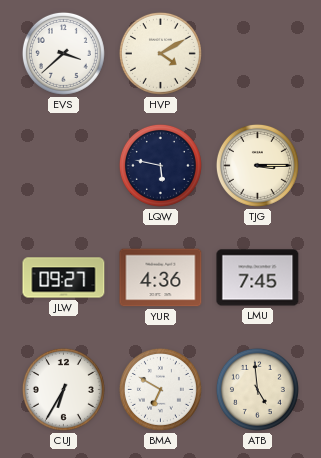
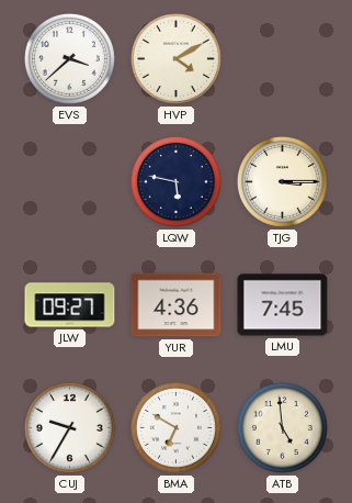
CUJ: 6:35 -> 9:35 (69, 427)
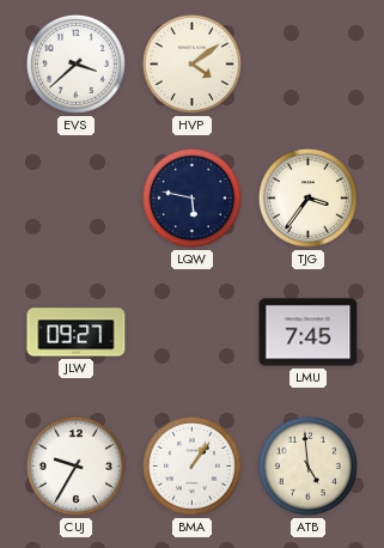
HVP: 4:10 -> 4:09 (191, 63)
TJG: 3:15 -> 3:36 (307, 197)
YUR: 4:36 -> none (177, 305)
BMA: 6:50 -> 1:06 (191, 465)
